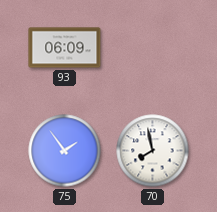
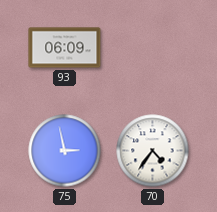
75: 1:54 -> 2:58 (65, 151)
70: 7:58 -> 4:36 (153, 151)
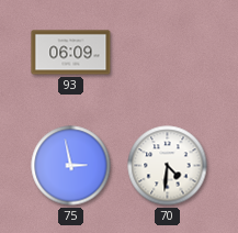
70: 4:36 -> 4:31 (168, 166)
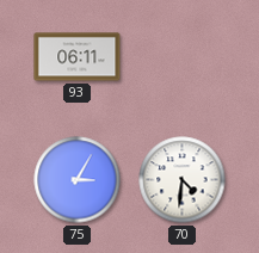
93: 06:09 -> 06:11 (78, 57)
75: 2:58 -> 3:05 (78, 180)
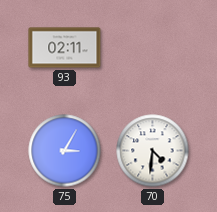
93: 06:11 -> 02:11 (65, 48)
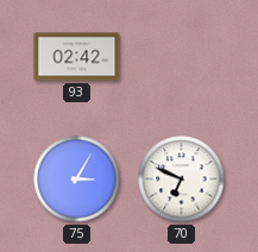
93: 02:11 -> 02:42 (77, 57)
70: 4:31 -> 6:49 (182, 179)
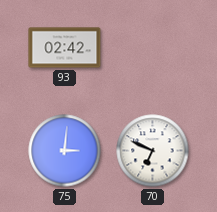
75: 3:05 -> 3:01 (65, 151)
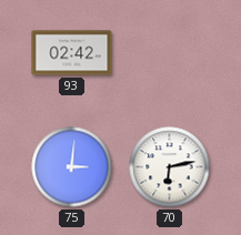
70: 6:49 -> 6:13 (170, 167)
